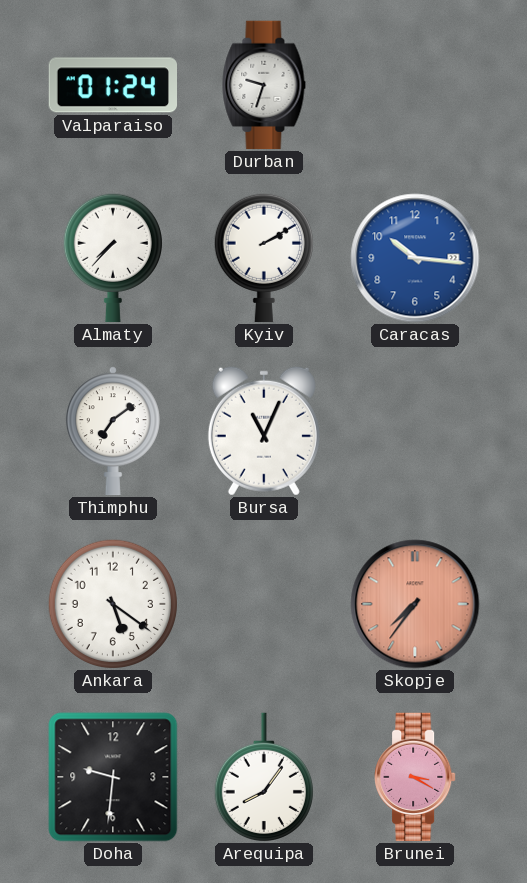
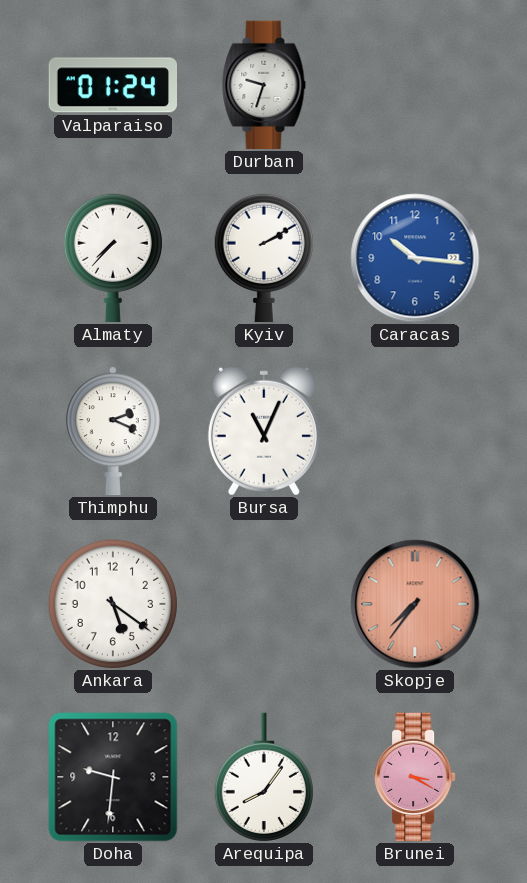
Thimphu: 7:09 -> 2:19 (113, 431)
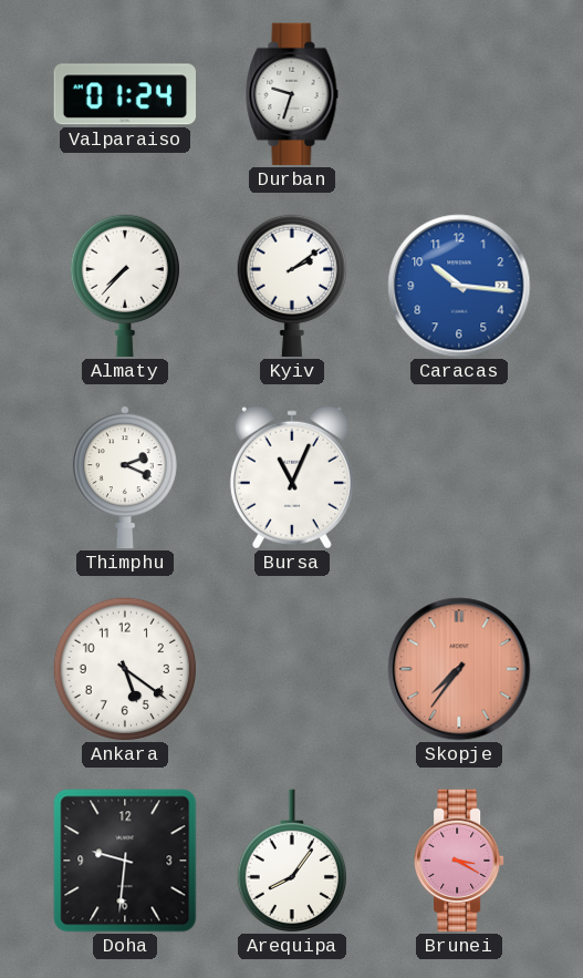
Kyiv: 2:10 -> 2:09 (292, 286)
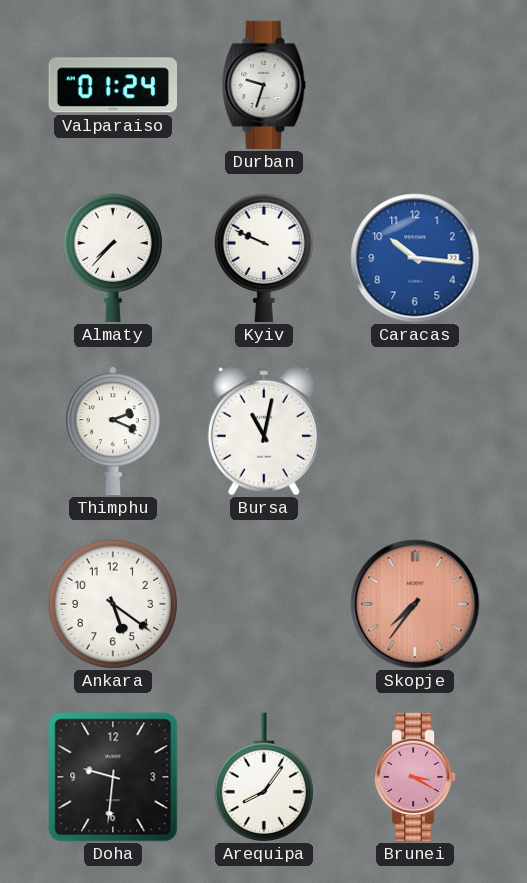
Kyiv: 2:09 -> 9:49 (264, 258)
Bursa: 11:04 -> 11:02 (264, 431)
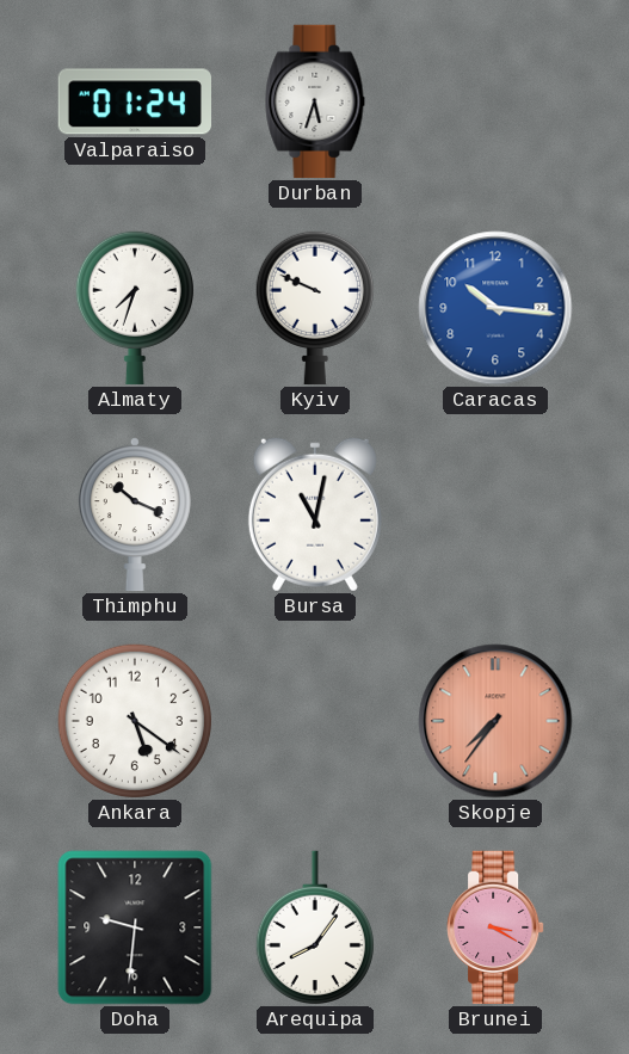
Durban: 9:33 -> 5:33 (315, 101)
Almaty: 7:37 -> 7:33 (135, 308)
Thimphu: 2:19 -> 10:19 (135, 514)
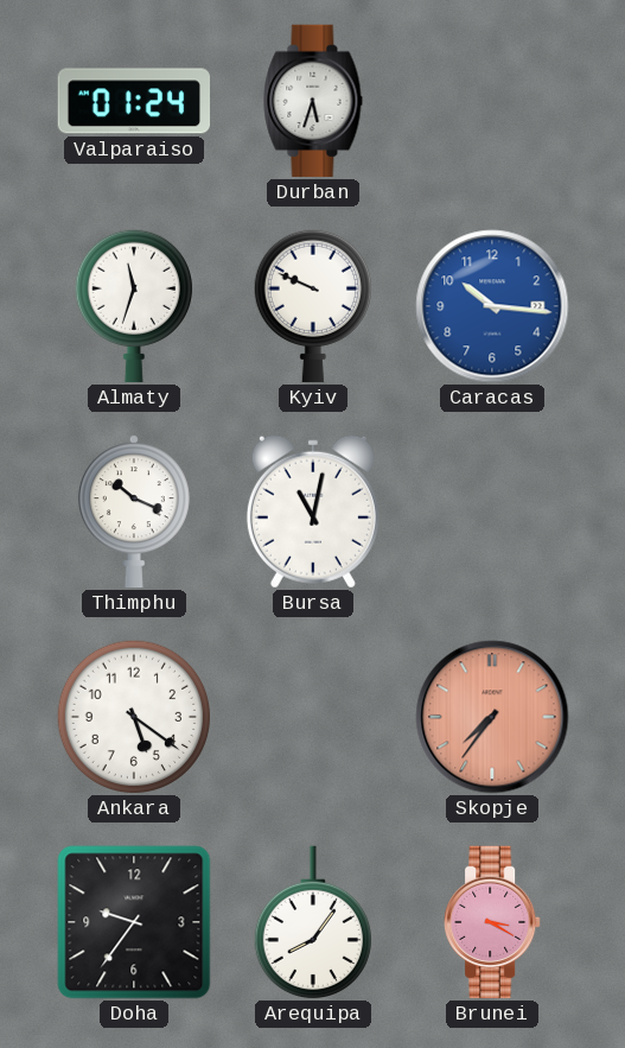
Almaty: 7:33 -> 11:33 (134, 306)
Doha: 9:31 -> 9:36 (134, 922)
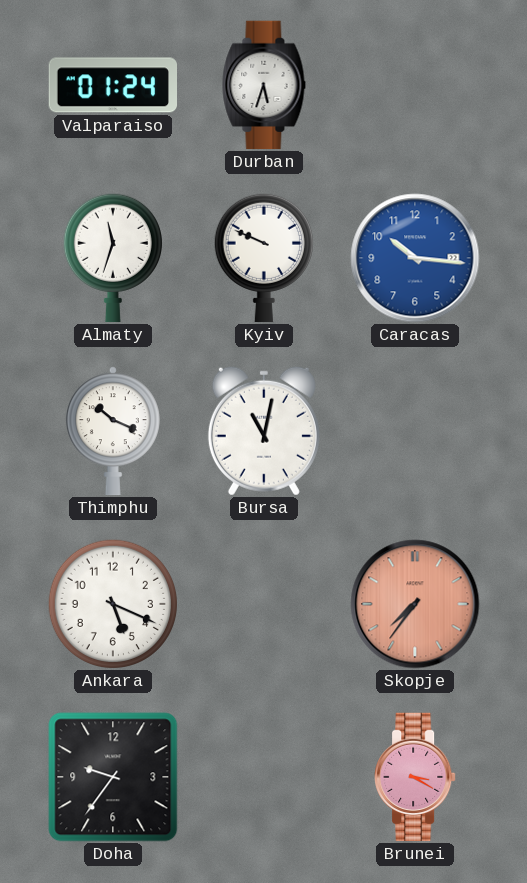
Ankara: 5:21 -> 5:19 (112, 603)
Arequipa: 8:06 -> none (313, 922)
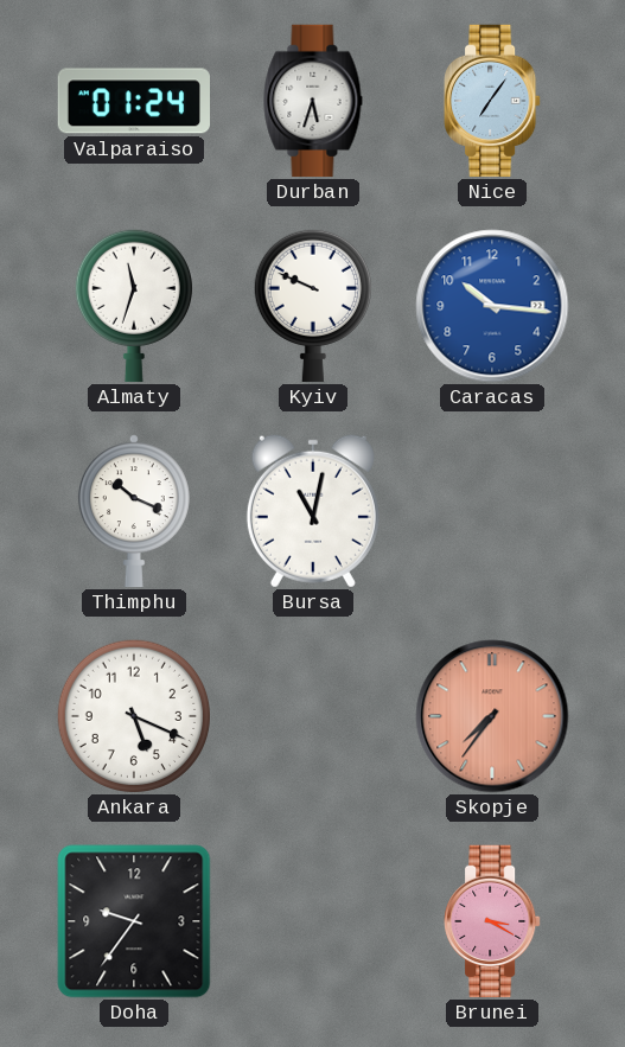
Nice: none -> 7:06 (492, 101)
